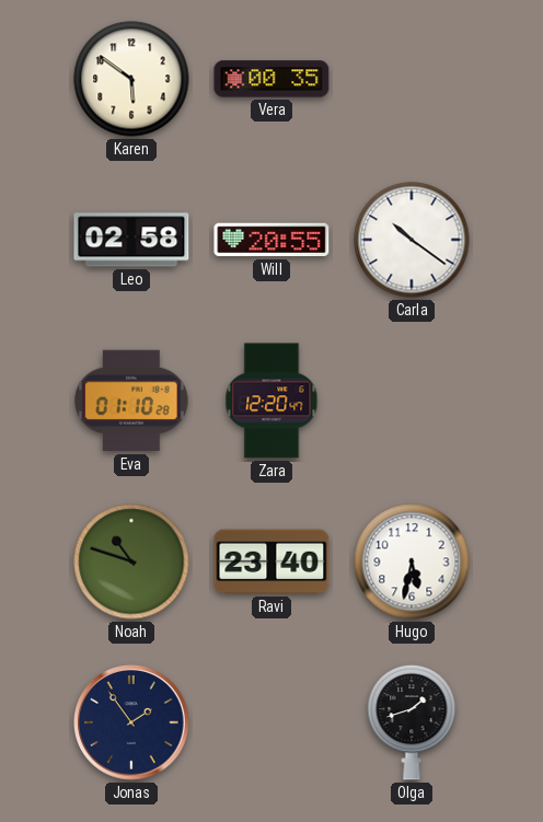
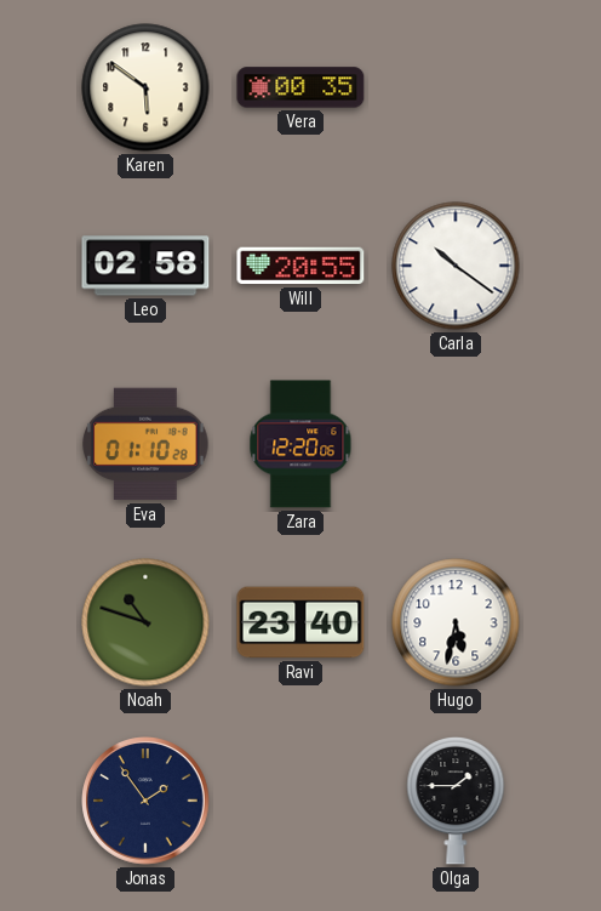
Zara: 12:20:47 -> 12:20:06 (300, 444)
Olga: 1:42 -> 1:45 (456, 801)
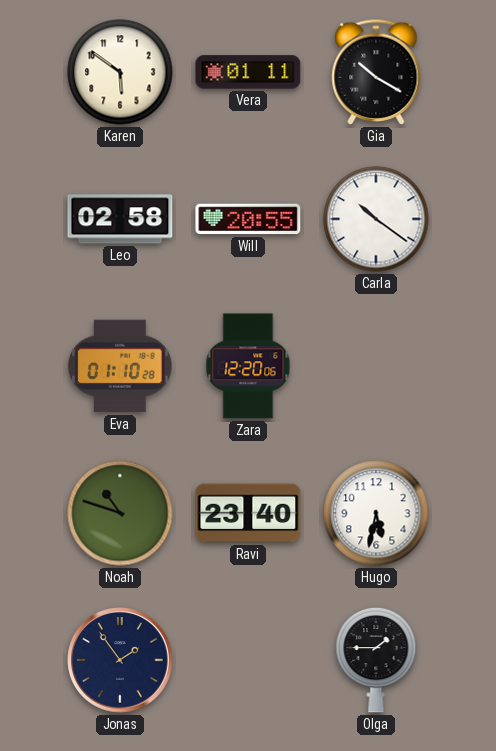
Vera: 00:35 -> 01:11 (248, 72)
Gia: none -> 10:20 (376, 72)
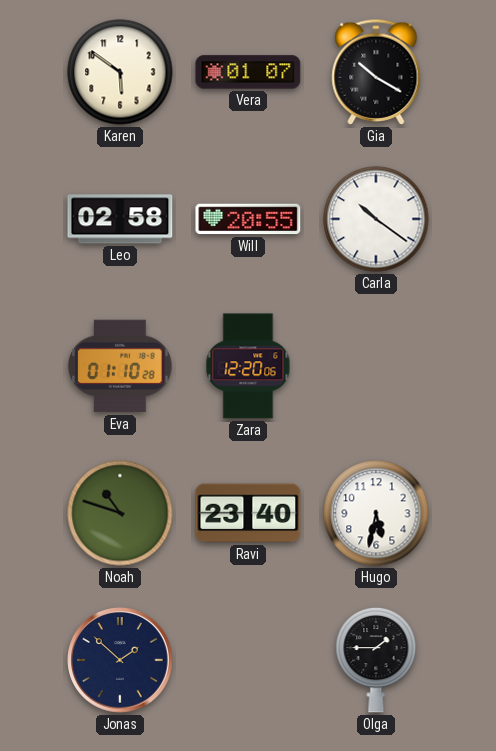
Vera: 01:11 -> 01:07 (248, 72)
Jonas: 1:54 -> 1:52 (120, 660)
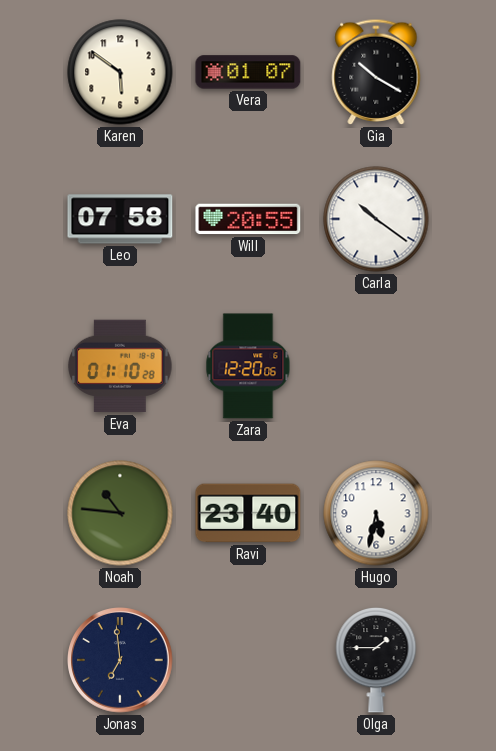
Leo: 02:58 -> 07:58 (120, 219)
Noah: 10:48 -> 10:46 (120, 513)
Jonas: 1:52 -> 6:59 (120, 660)
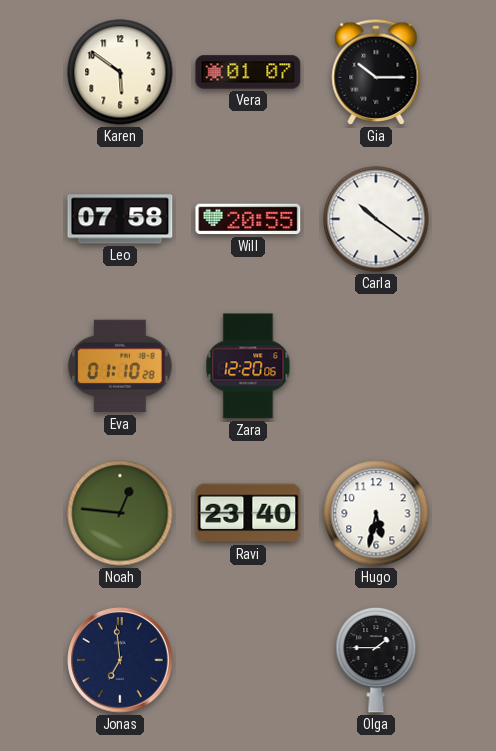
Gia: 10:20 -> 10:15 (376, 72)
Noah: 10:46 -> 12:46 (120, 513)
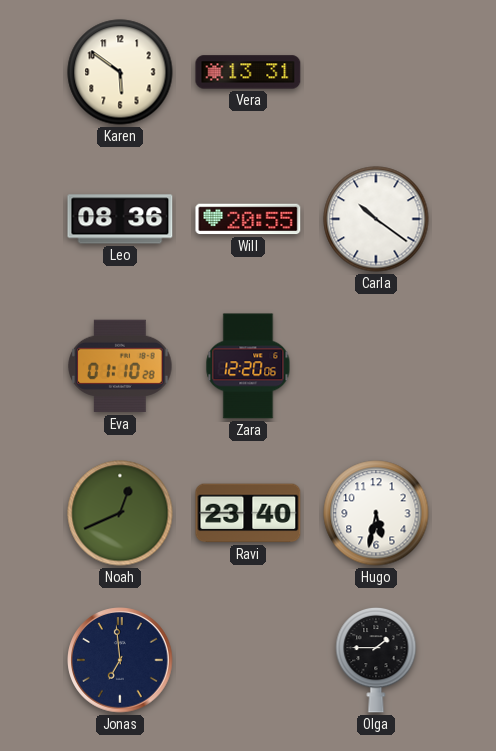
Vera: 01:07 -> 13:31 (248, 72)
Gia: 10:15 -> none (376, 72)
Leo: 07:58 -> 08:36 (120, 219)
Noah: 12:46 -> 12:41 (120, 513)
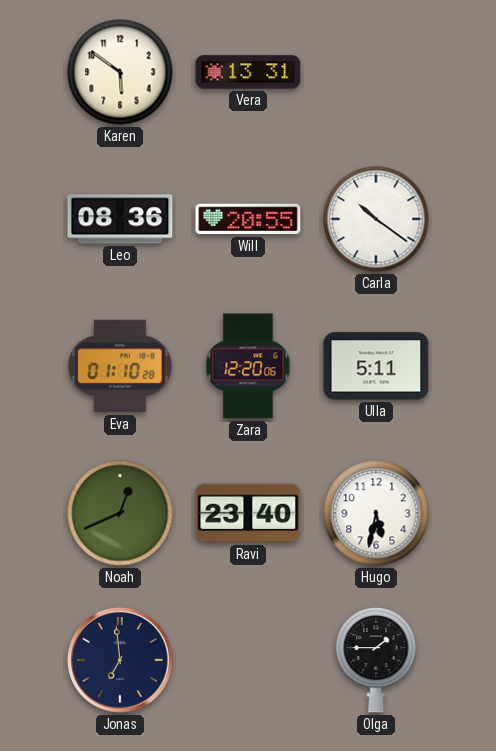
Ulla: none -> 5:11 (376, 366)
